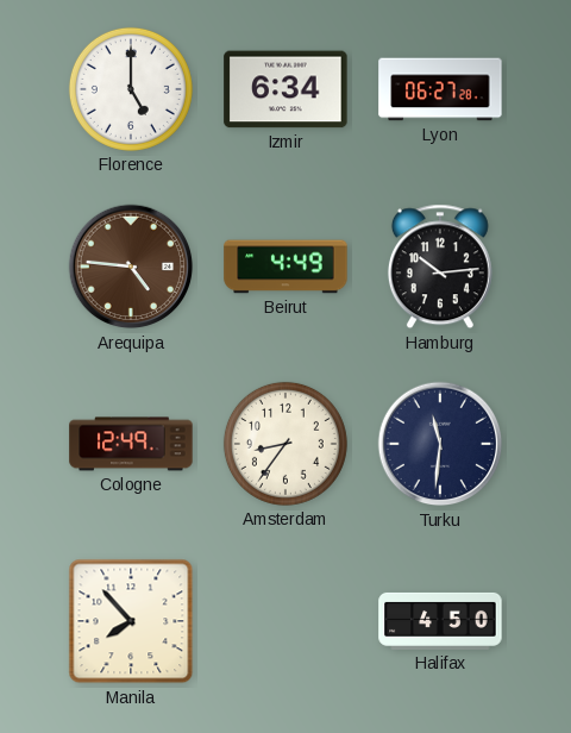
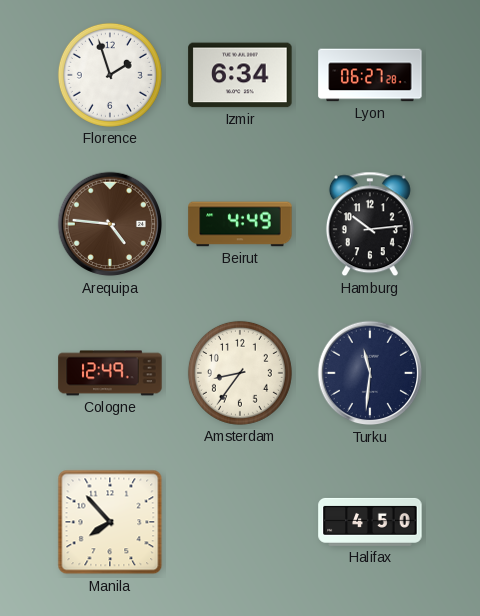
Florence: 5:00 -> 1:57 (110, 75)
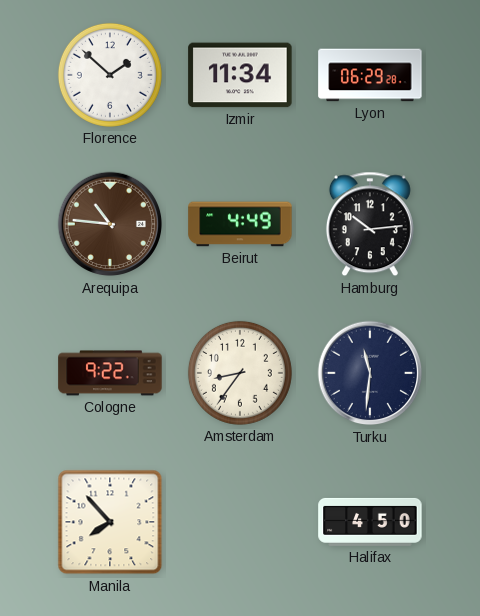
Florence: 1:57 -> 1:52 (110, 75)
Izmir: 6:34 -> 11:34 (240, 75)
Lyon: 06:27 -> 06:29 (370, 75)
Arequipa: 4:46 -> 10:46 (110, 224)
Cologne: 12:49 -> 9:22 (110, 373)
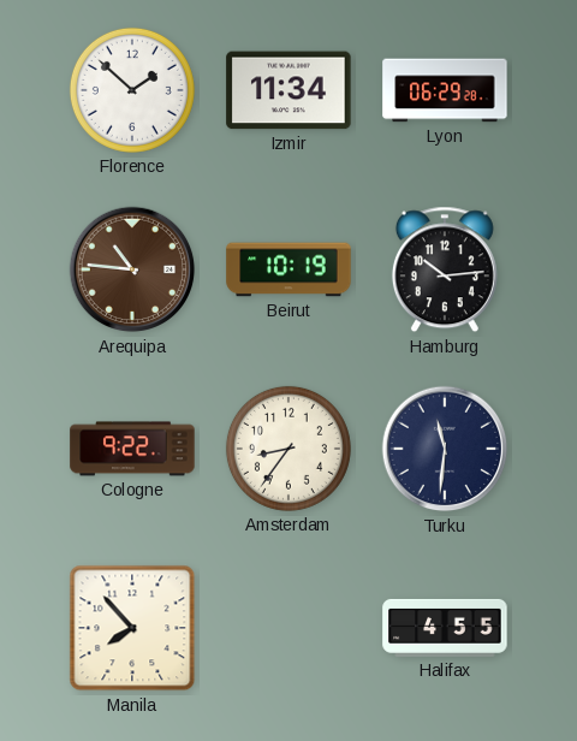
Beirut: 4:49 -> 10:19 (288, 269)
Halifax: 4:50 -> 4:55 (445, 628)
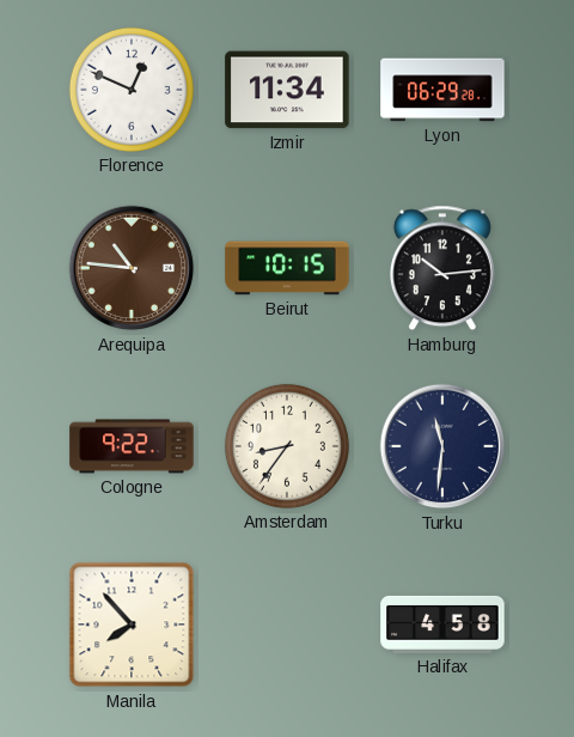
Florence: 1:52 -> 12:49 (132, 90)
Beirut: 10:19 -> 10:15 (287, 268)
Halifax: 4:55 -> 4:58 (442, 625)
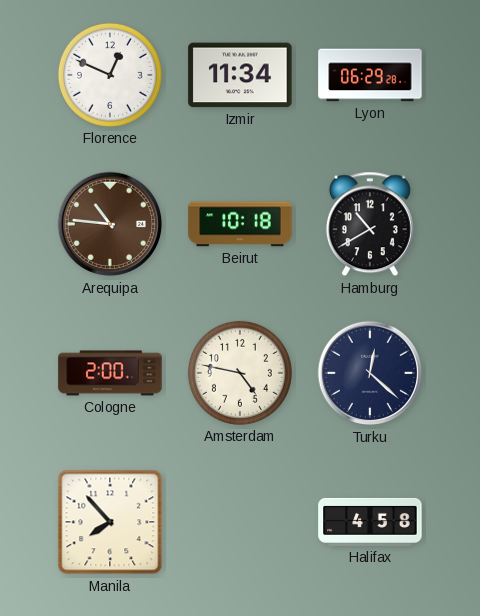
Beirut: 10:15 -> 10:18 (240, 224)
Hamburg: 10:14 -> 10:40 (370, 224)
Cologne: 9:22 -> 2:00 (110, 373)
Amsterdam: 8:36 -> 4:47 (240, 373)
Turku: 11:31 -> 12:22 (370, 373)
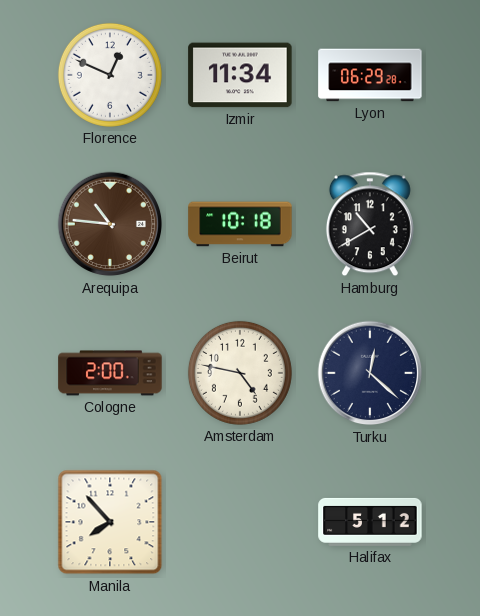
Halifax: 4:58 -> 5:12 (370, 522)
